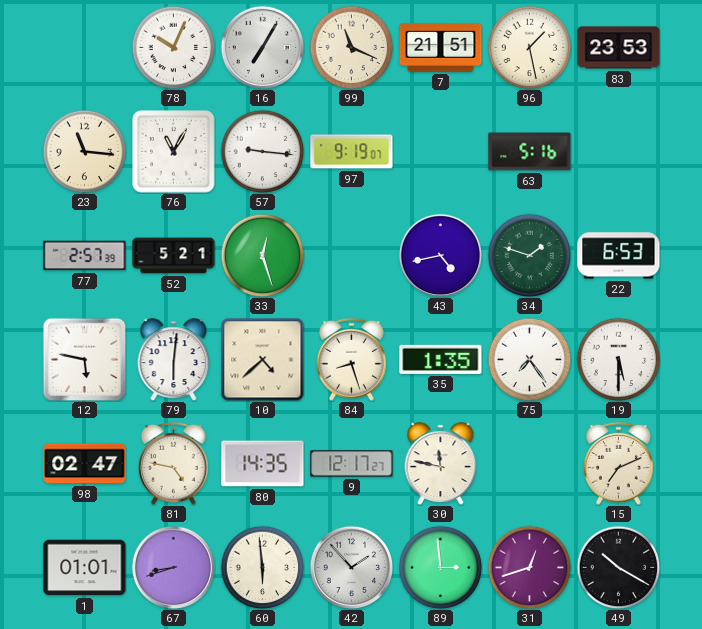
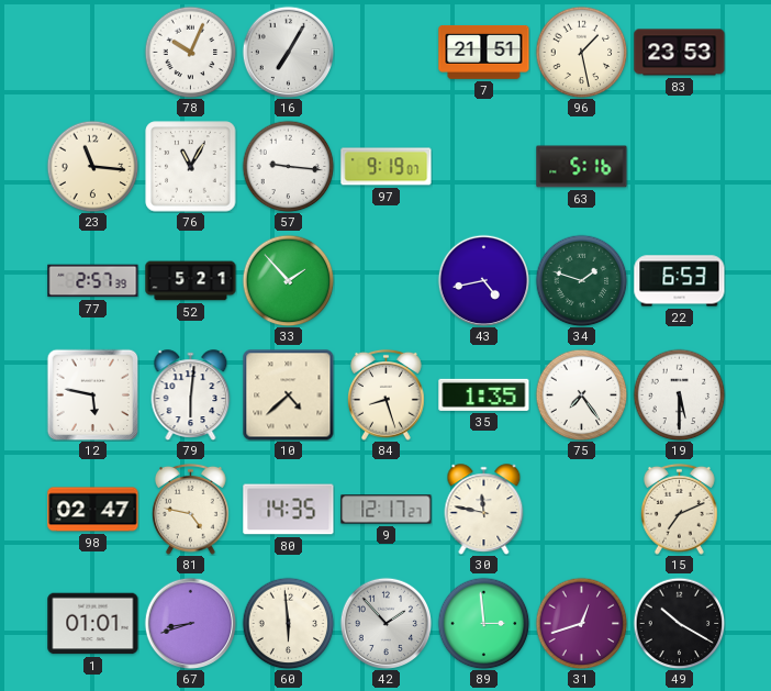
99: 11:19 -> none (351, 47)
33: 12:27 -> 1:53 (288, 280)
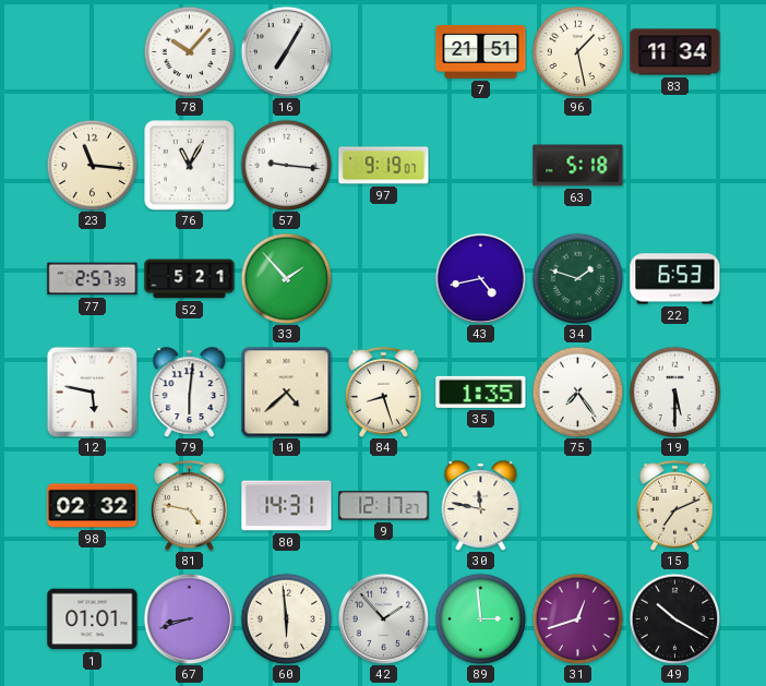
78: 10:04 -> 10:07 (189, 51)
83: 23:53 -> 11:34 (675, 52)
63: 5:16 -> 5:18 (578, 166)
98: 02:47 -> 02:32 (93, 506)
80: 14:35 -> 14:31 (287, 506)
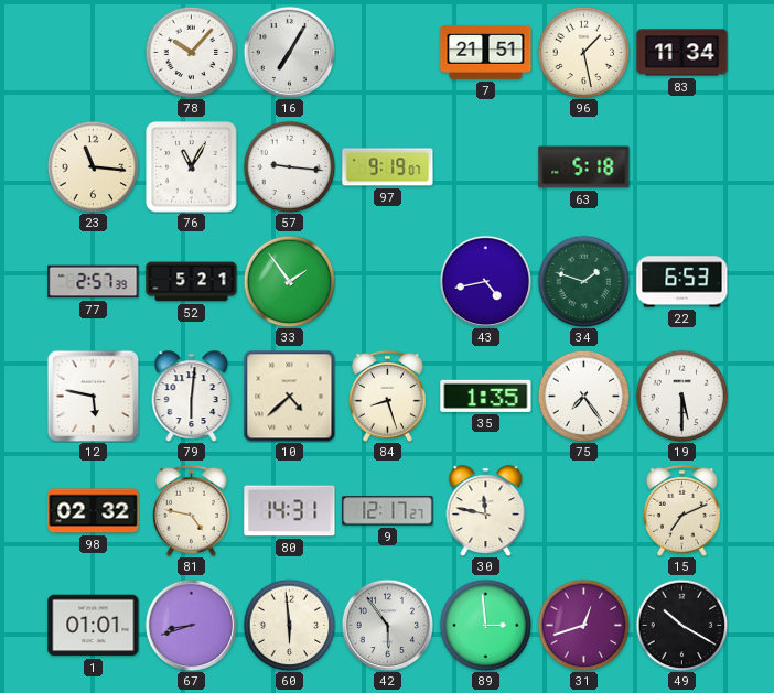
33: 1:53 -> 1:54 (289, 281)
42: 1:53 -> 5:54 (387, 625)
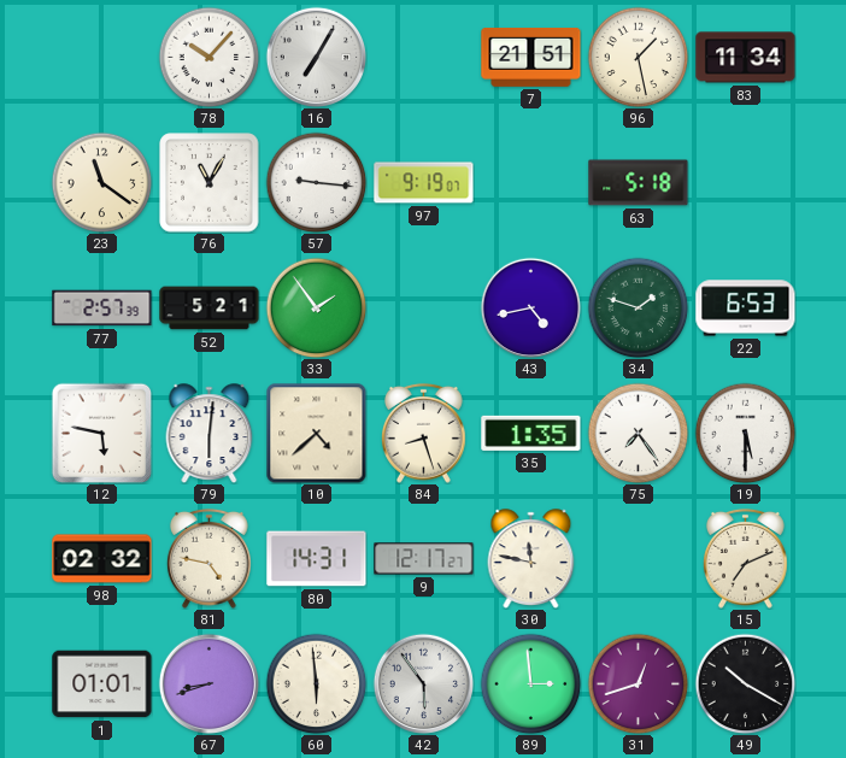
23: 11:16 -> 11:21 (101, 182)
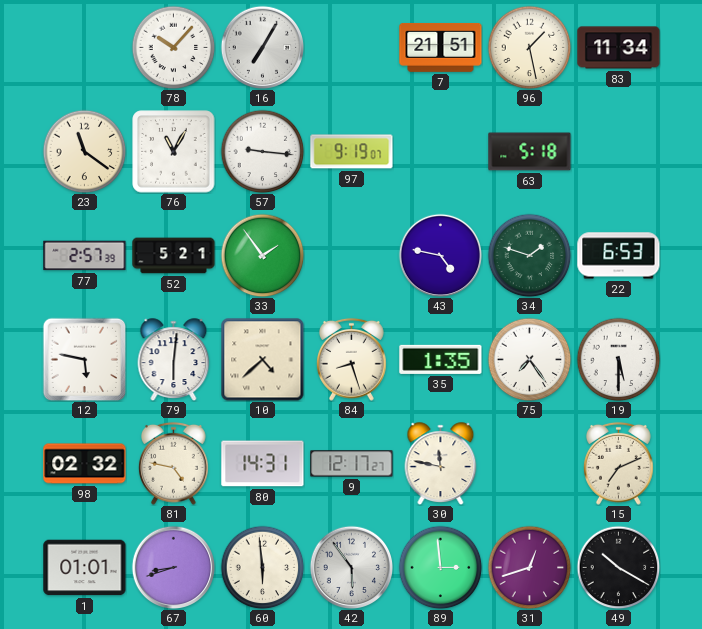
43: 4:43 -> 4:47 (440, 255)
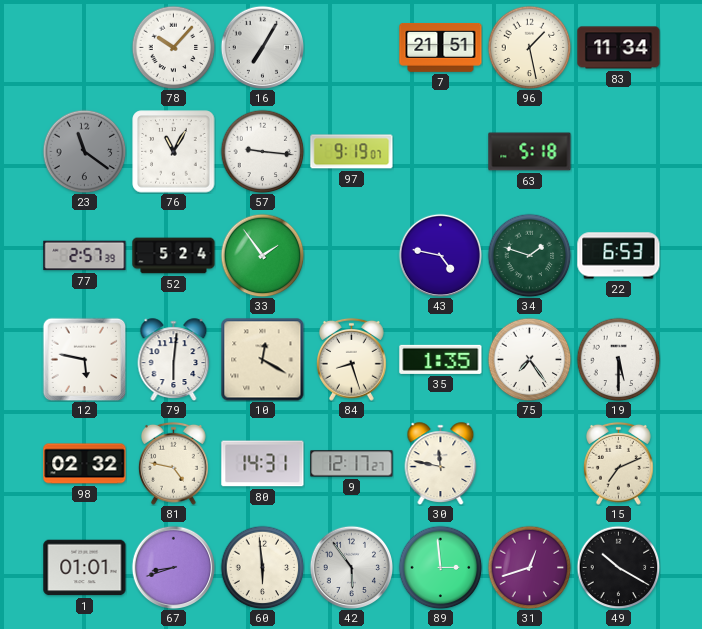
23 dial: cream -> grey (84, 151)
52: 5:21 -> 5:24 (174, 256)
10: 4:38 -> 12:20 (262, 359)
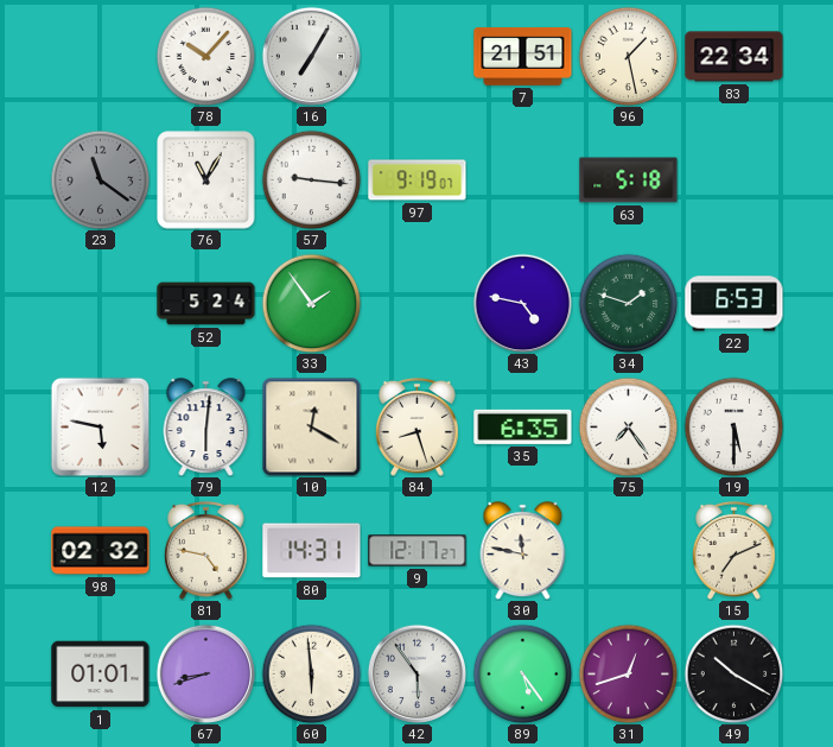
83: 11:34 -> 22:34 (735, 57)
77: 2:57 -> none (85, 256)
35: 1:35 -> 6:35 (523, 426)
89: 2:59 -> 5:24 (522, 673)
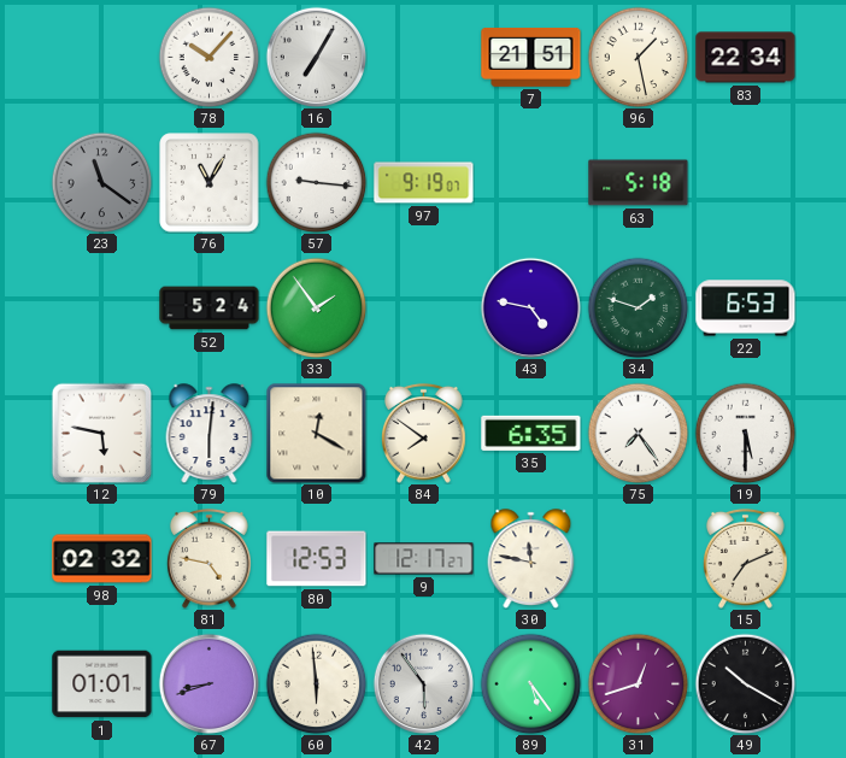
84: 8:27 -> 7:51 (423, 433)
80: 14:31 -> 12:53 (317, 559)
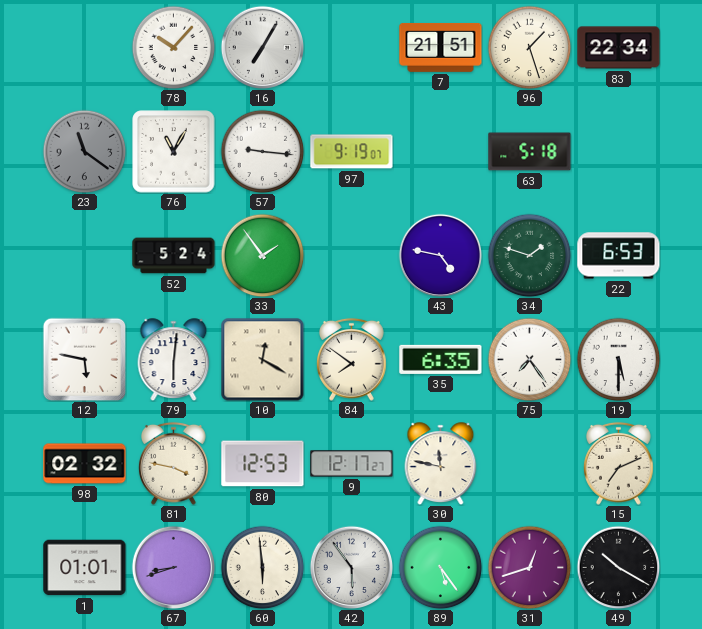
96: 1:28 -> 1:27 (529, 47)
81: 4:47 -> 3:47 (173, 463)
